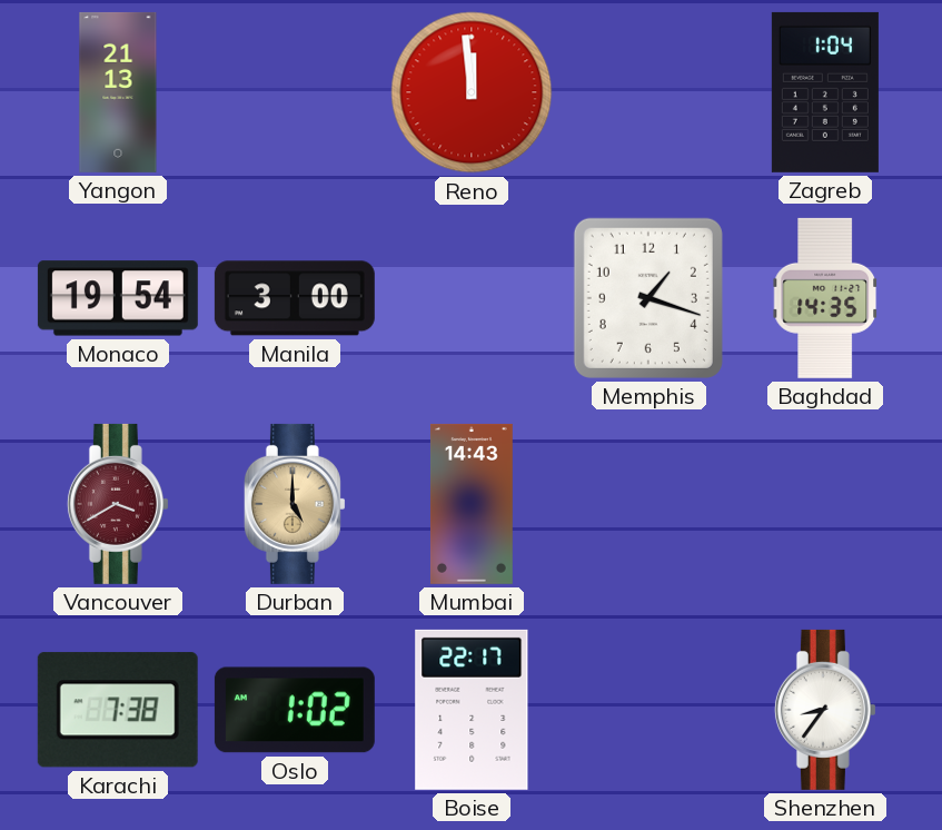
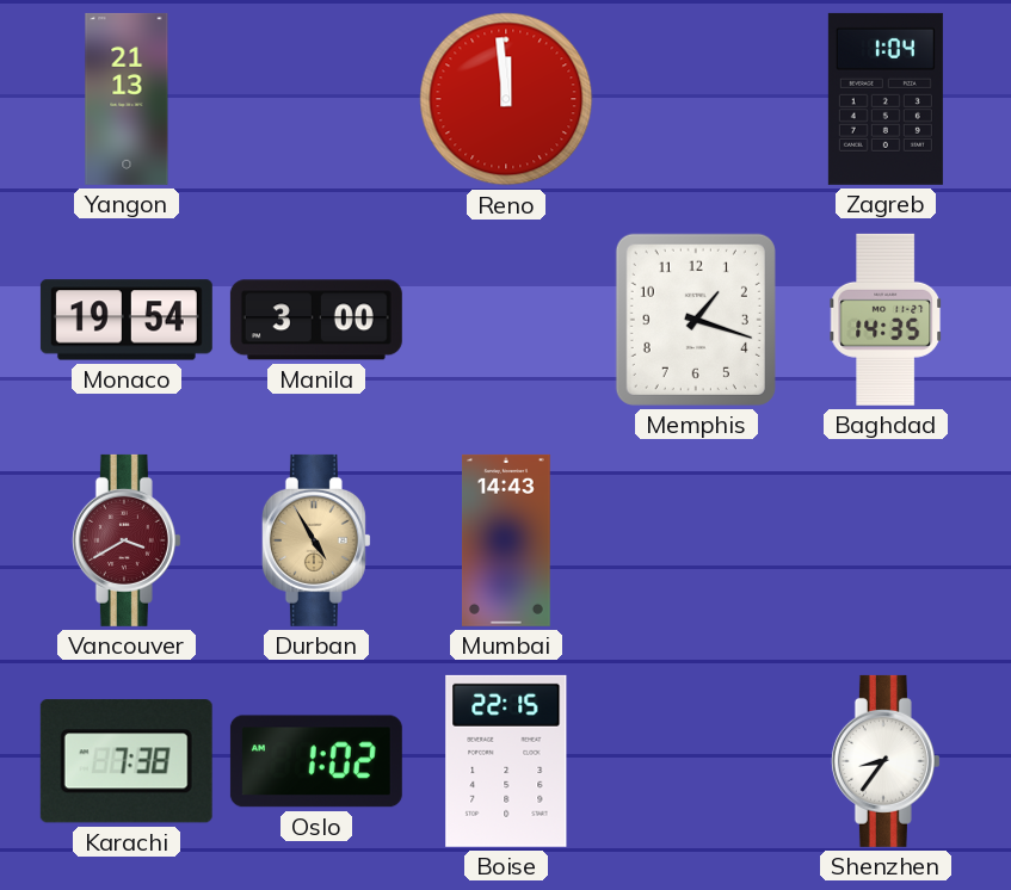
Durban: 5:00 -> 4:55 (316, 540)
Boise: 22:17 -> 22:15 (506, 761)
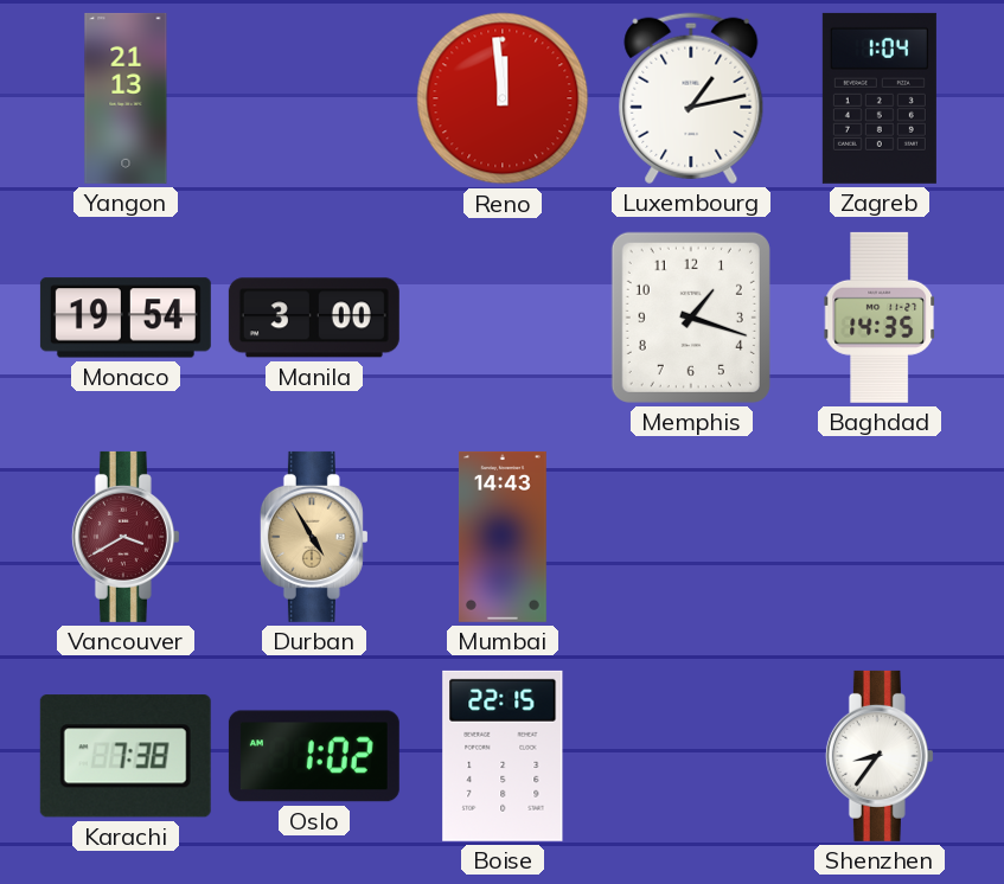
Luxembourg: none -> 1:13 (691, 98)
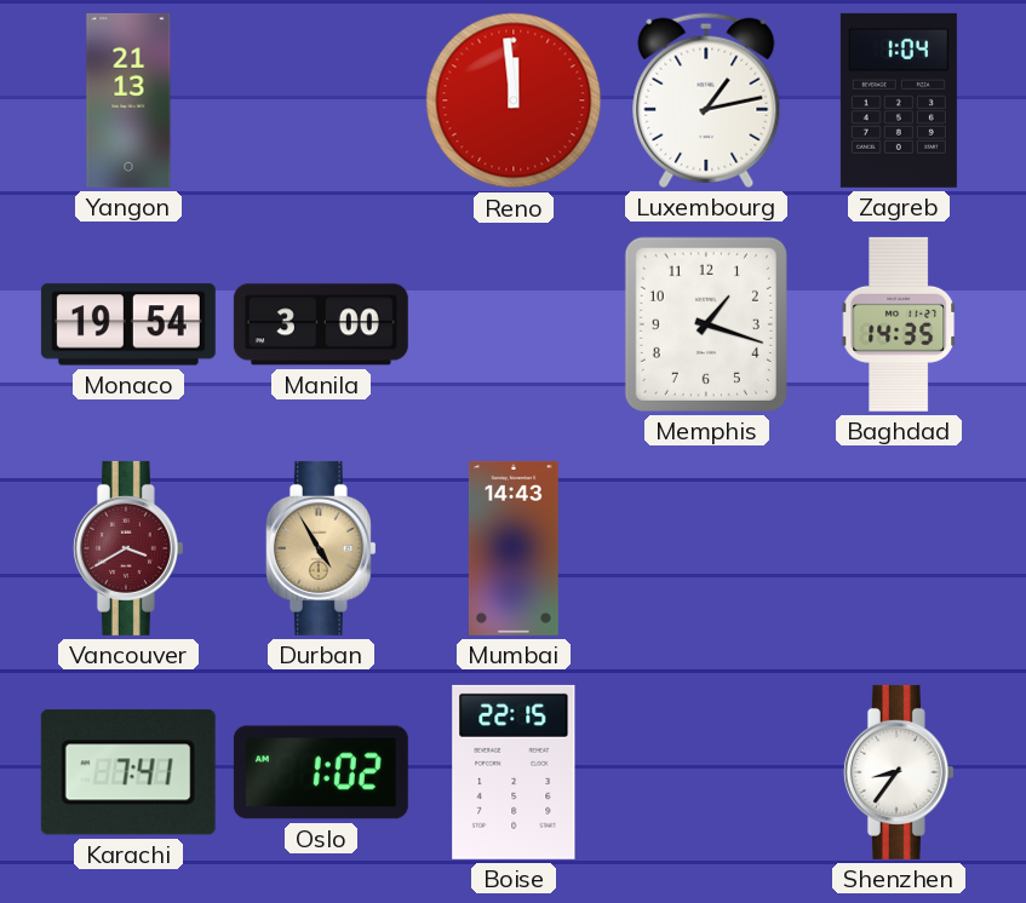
Karachi: 7:38 -> 7:41 (128, 772)
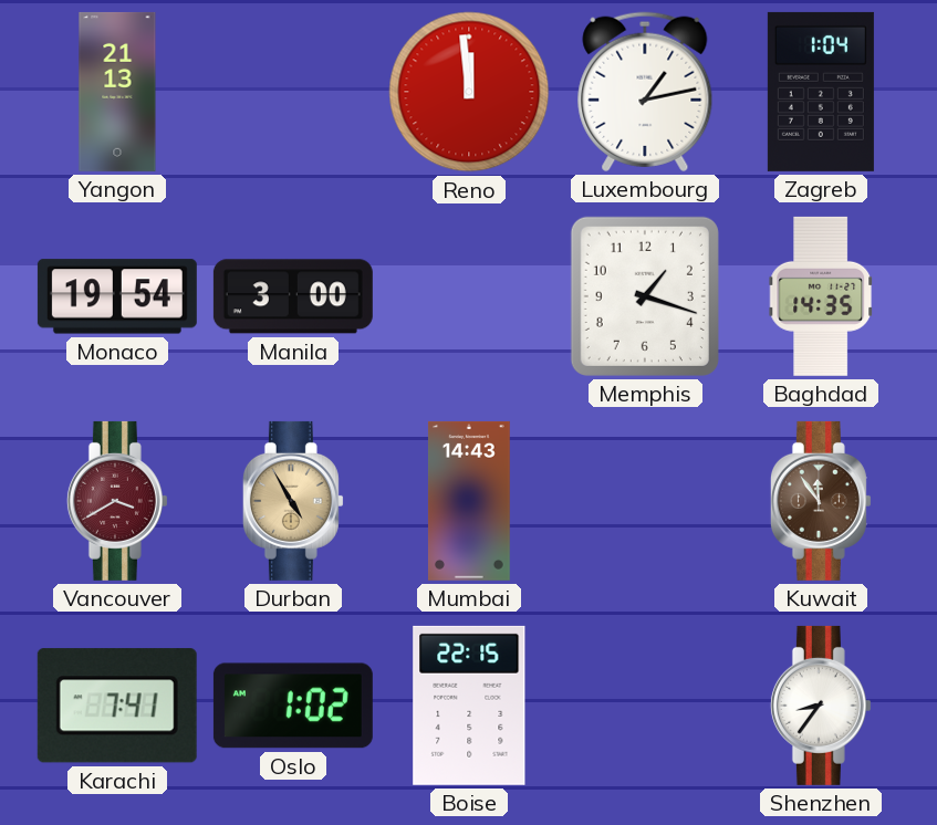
Kuwait: none -> 11:54 (821, 501)
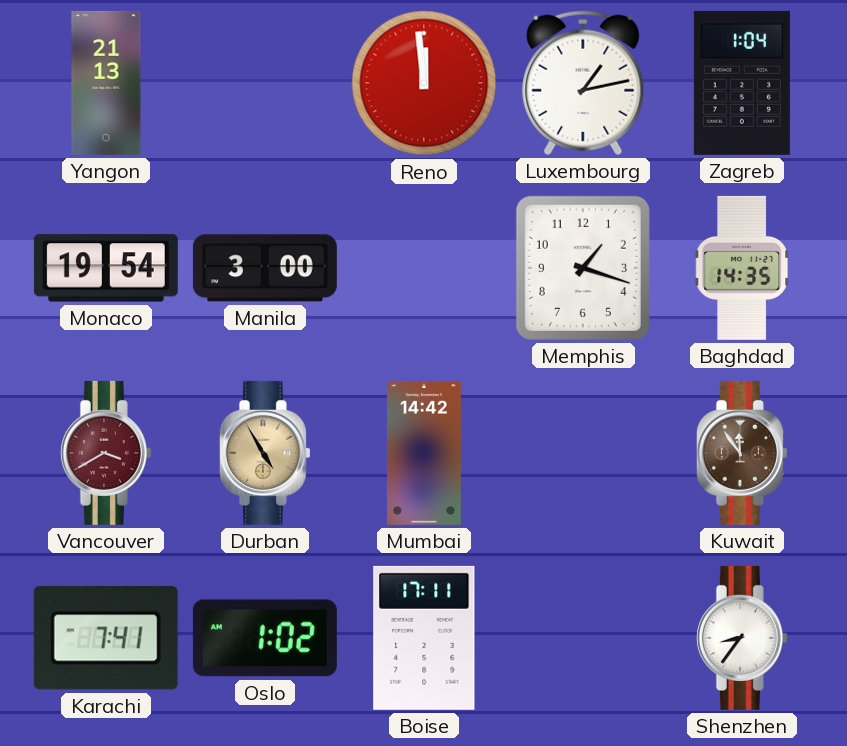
Mumbai: 14:43 -> 14:42 (424, 453)
Boise: 22:15 -> 17:11 (424, 638)
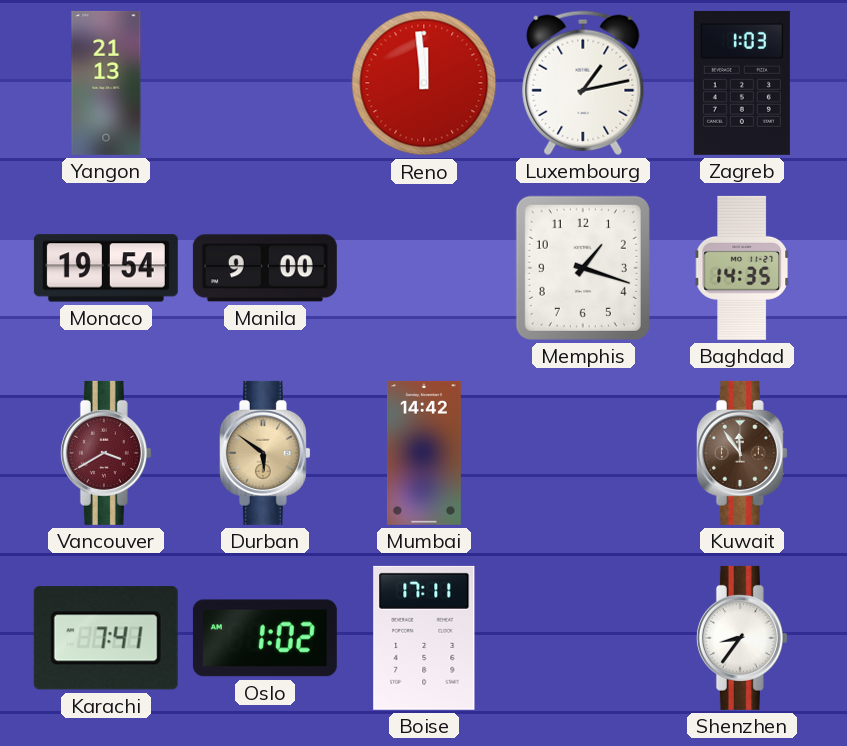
Zagreb: 1:04 -> 1:03 (742, 83)
Manila: 3:00 -> 9:00 (265, 268)
Durban: 4:55 -> 5:51 (265, 453)
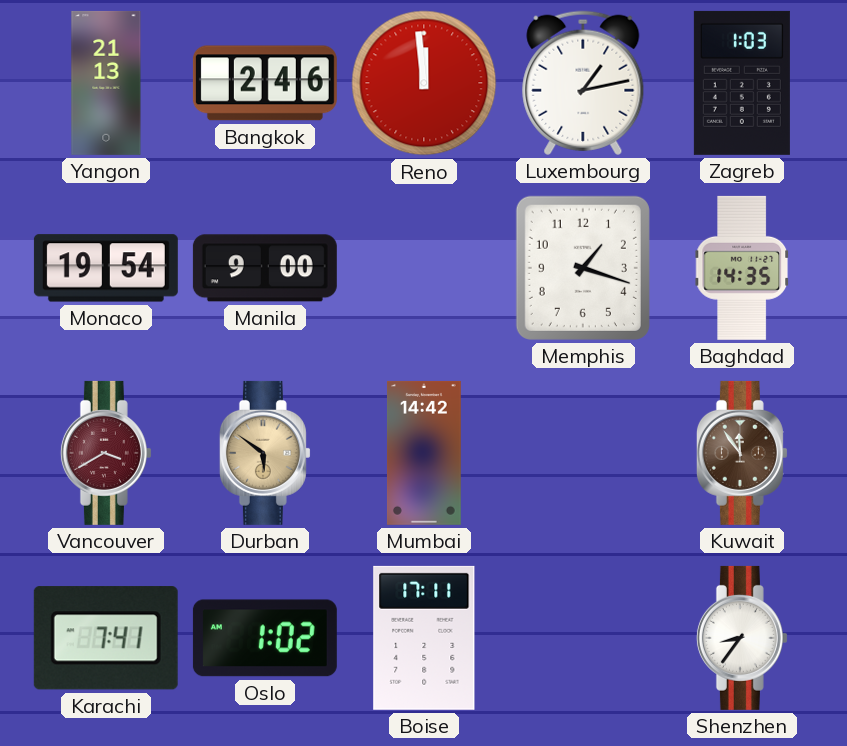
Bangkok: none -> 2:46 (265, 83)
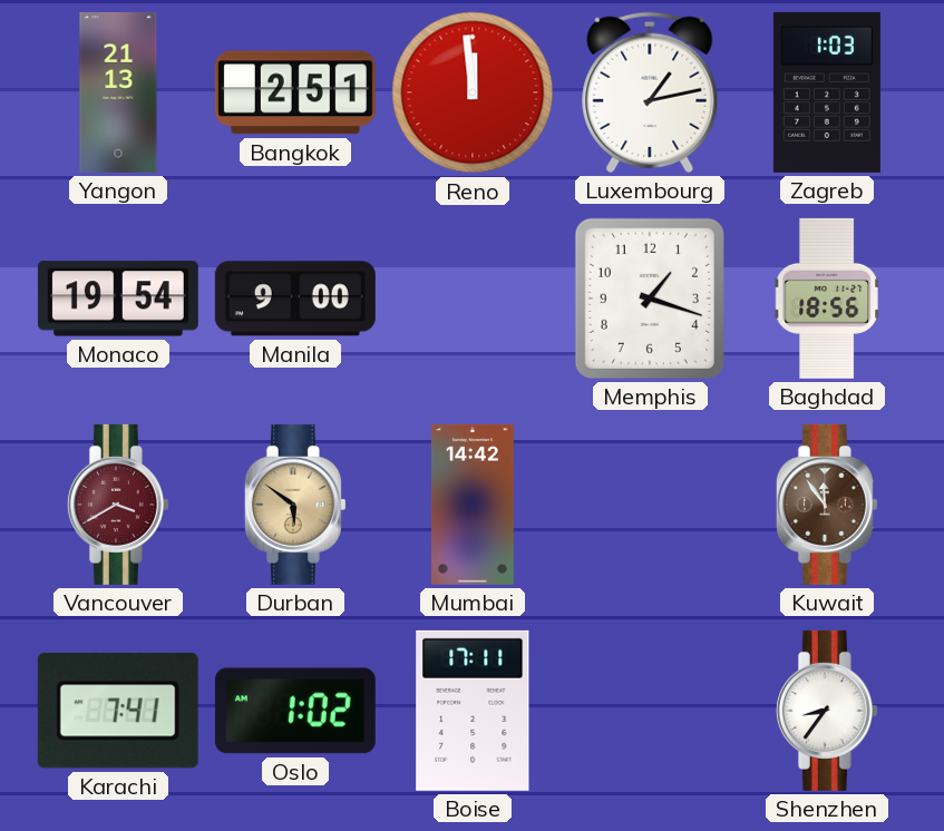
Bangkok: 2:46 -> 2:51 (295, 92)
Baghdad: 14:35 -> 18:56 (827, 299)
